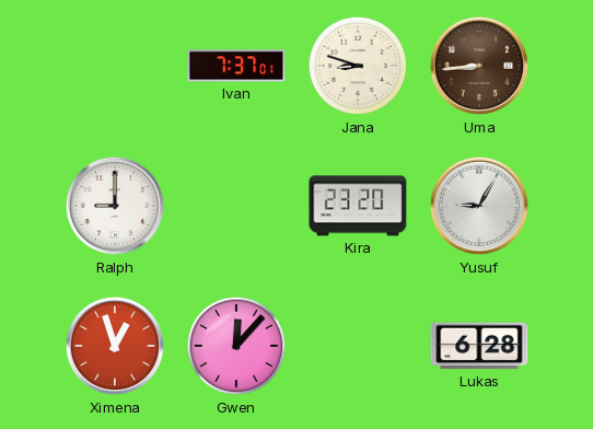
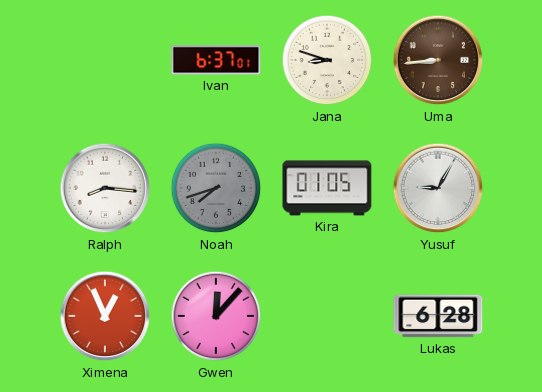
Ivan: 7:37 -> 6:37 (216, 60)
Ralph: 9:00 -> 8:16 (105, 188)
Noah: none -> 7:42 (216, 188)
Kira: 23:20 -> 01:05 (327, 188)
Ximena: 12:57 -> 12:56 (105, 316)
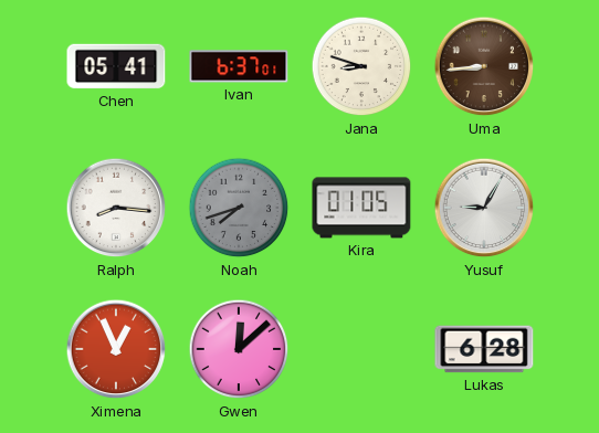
Chen: none -> 05:41 (116, 66)
Gwen: 12:07 -> 12:08 (239, 349)
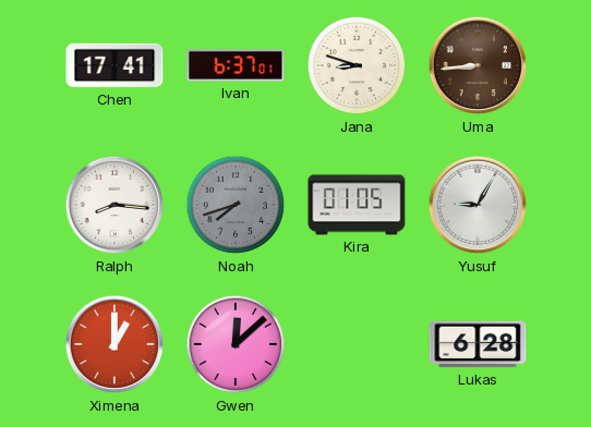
Chen: 05:41 -> 17:41 (114, 65)
Ximena: 12:56 -> 1:00 (114, 344)
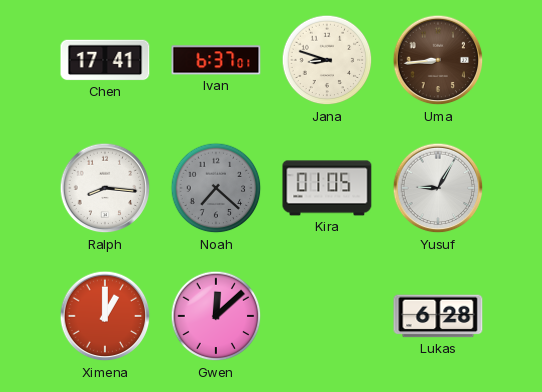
Noah: 7:42 -> 7:22 (216, 188)
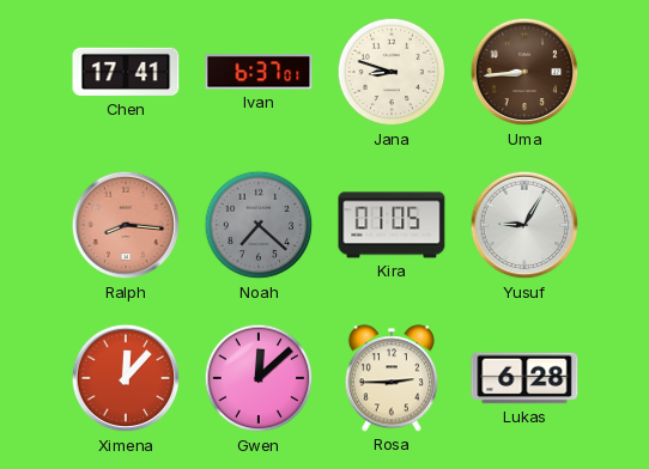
Ralph dial: white -> salmon (126, 225)
Ximena: 1:00 -> 12:07 (126, 378)
Rosa: none -> 2:45 (392, 378)
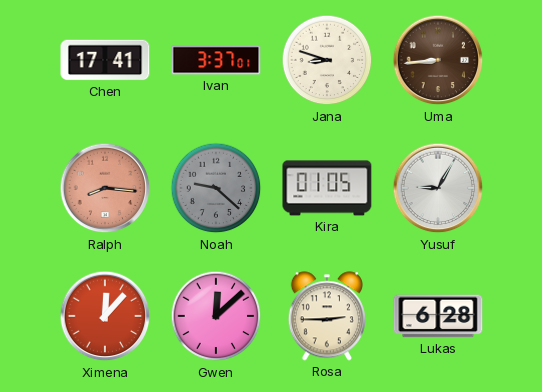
Ivan: 6:37 -> 3:37 (216, 60)
Noah: 7:22 -> 9:22 (216, 188)
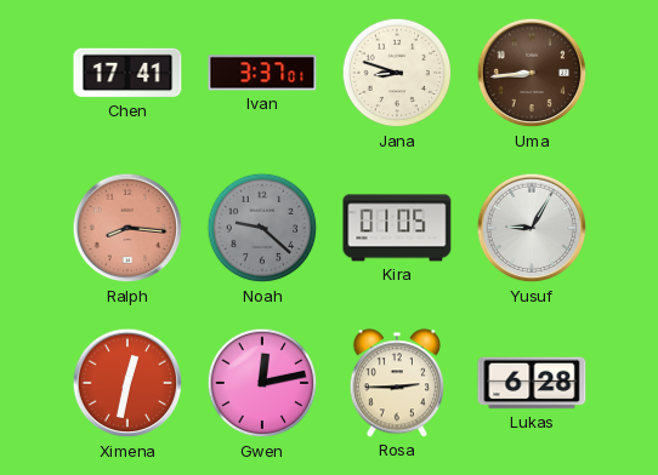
Ximena: 12:07 -> 12:32 (127, 383)
Gwen: 12:08 -> 12:13 (262, 383)
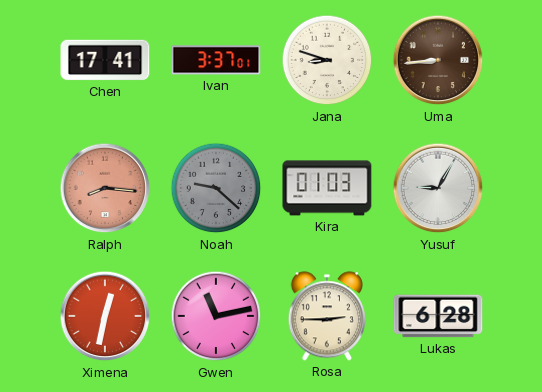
Kira: 01:05 -> 01:03 (327, 188)
Gwen: 12:13 -> 11:13 (216, 316)
